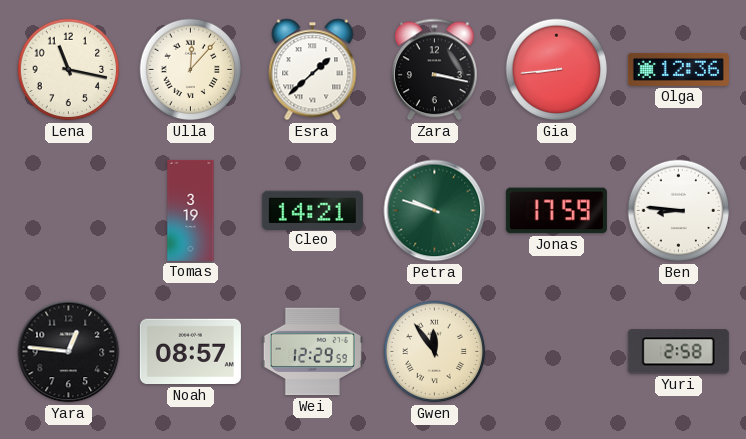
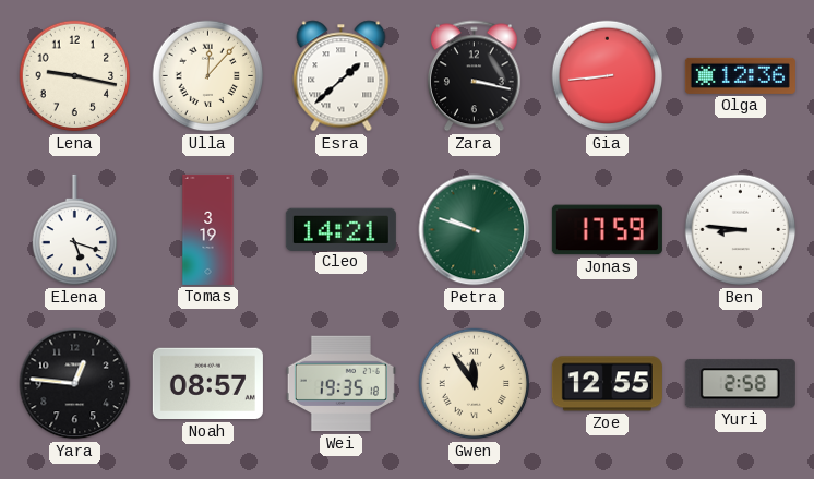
Lena: 11:17 -> 9:17 (75, 76)
Elena: none -> 5:18 (75, 230)
Wei: 12:29 -> 19:35 (340, 384)
Zoe: none -> 12:55 (607, 384)
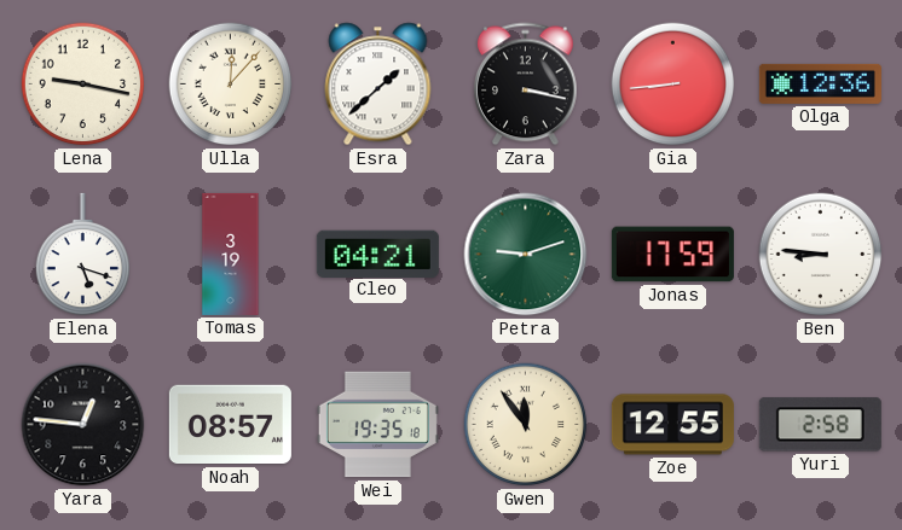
Cleo: 14:21 -> 04:21 (377, 254)
Petra: 9:48 -> 9:12 (526, 255)
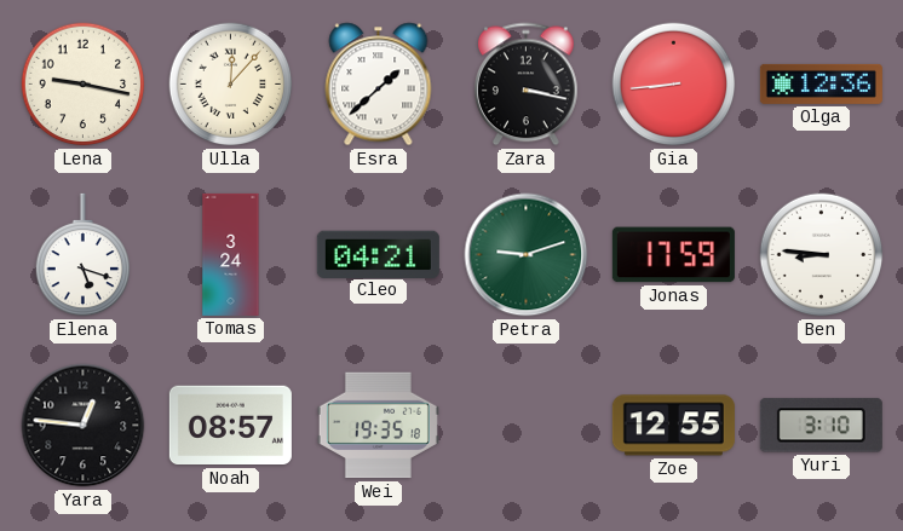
Tomas: 3:19 -> 3:24 (231, 254)
Gwen: 11:54 -> none (526, 425)
Yuri: 2:58 -> 3:10 (821, 426)
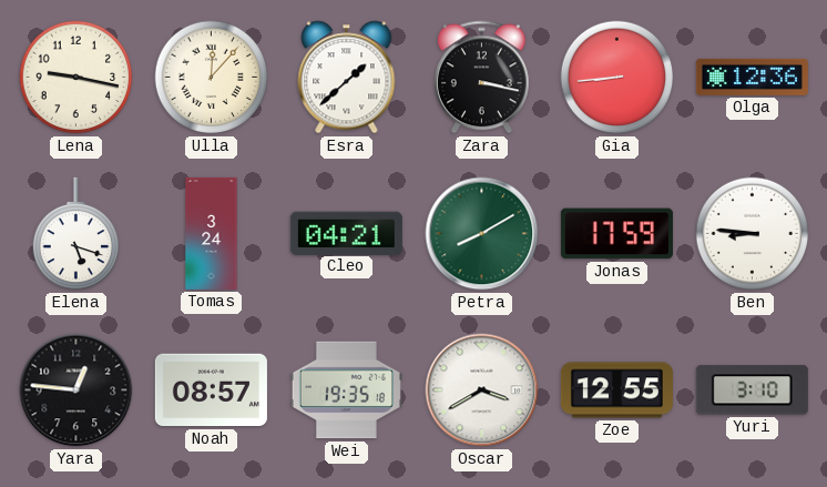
Petra: 9:12 -> 8:10 (482, 234)
Oscar: none -> 3:40 (482, 390)
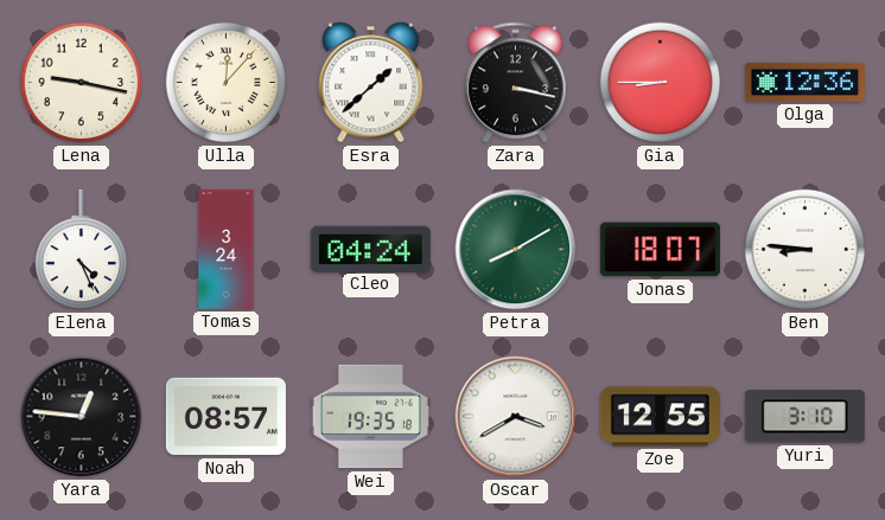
Gia: 8:44 -> 8:45 (661, 83)
Elena: 5:18 -> 4:26 (82, 250)
Cleo: 04:21 -> 04:24 (370, 249)
Jonas: 17:59 -> 18:07 (660, 250)
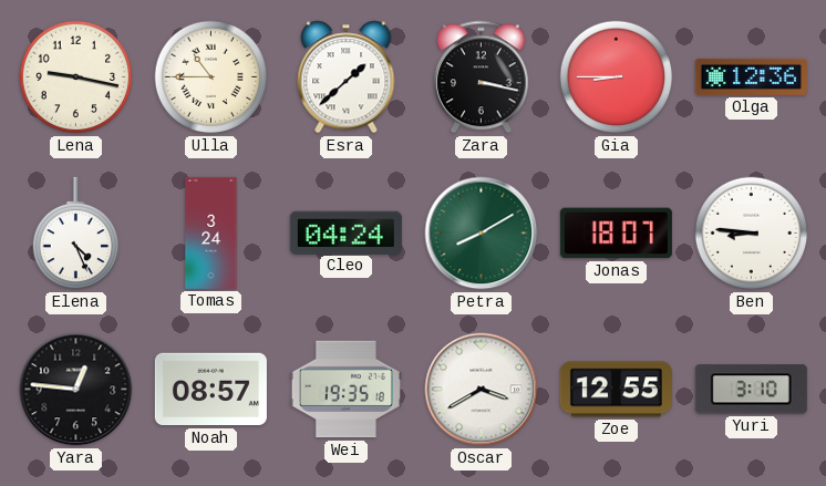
Ulla: 12:07 -> 10:45 (211, 77)
